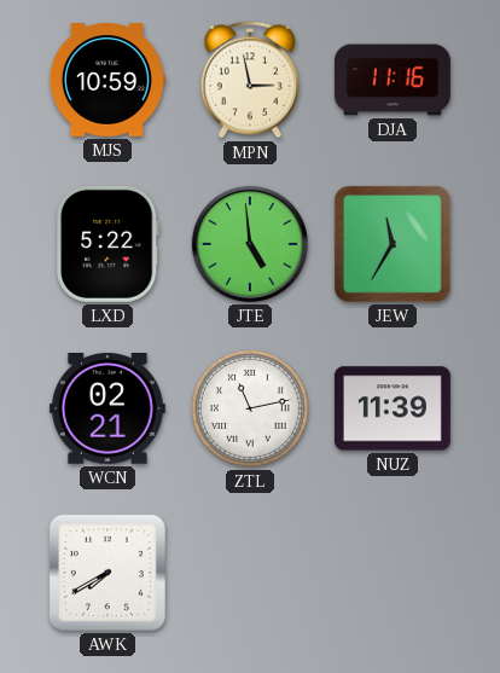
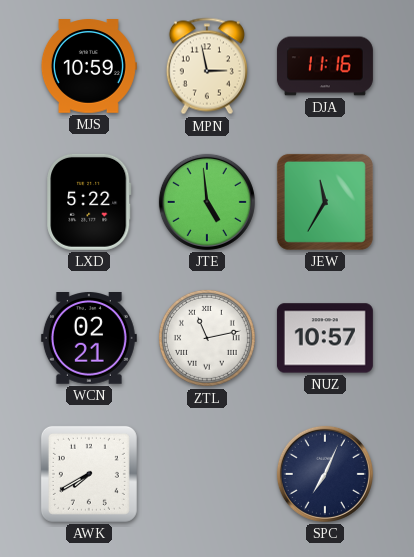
NUZ: 11:39 -> 10:57 (325, 338)
SPC: none -> 7:04 (325, 474)
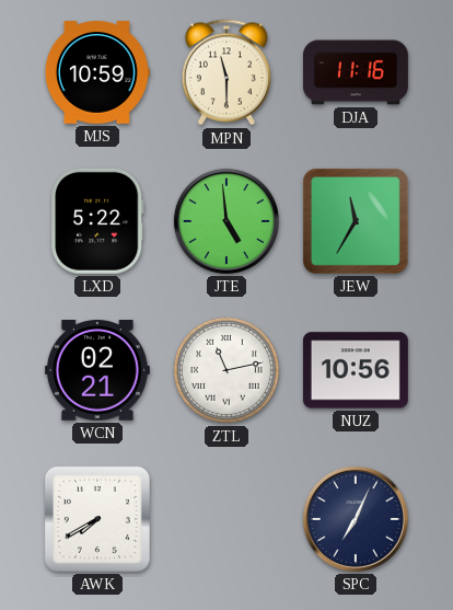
MPN: 2:58 -> 11:30 (226, 72)
NUZ: 10:57 -> 10:56 (356, 370)
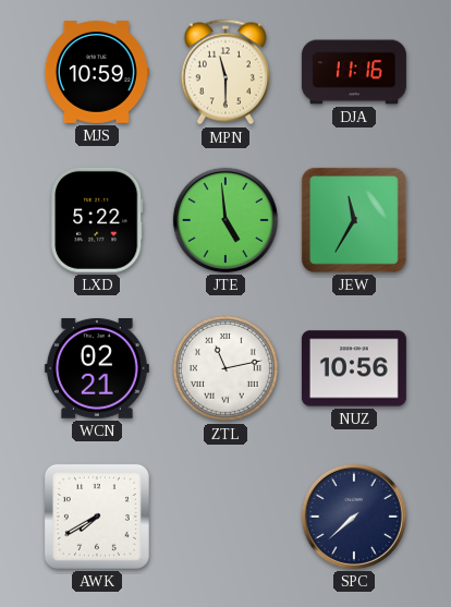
SPC: 7:04 -> 7:38 (354, 517)
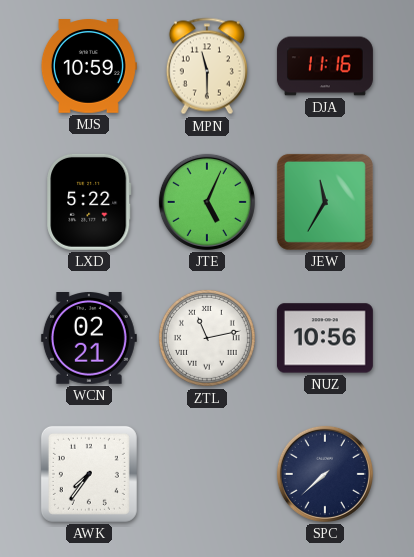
JTE: 4:59 -> 5:04 (207, 202)
AWK: 7:40 -> 7:36 (89, 474)
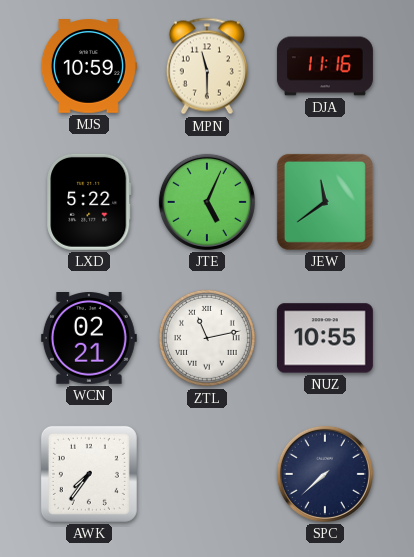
JEW: 11:35 -> 11:39 (325, 202)
NUZ: 10:56 -> 10:55 (325, 338)
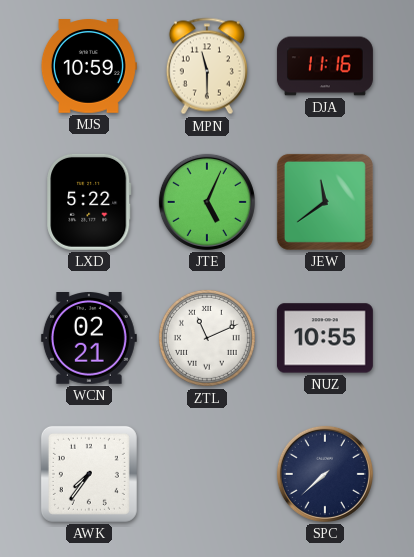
ZTL: 11:13 -> 11:11 (207, 338)
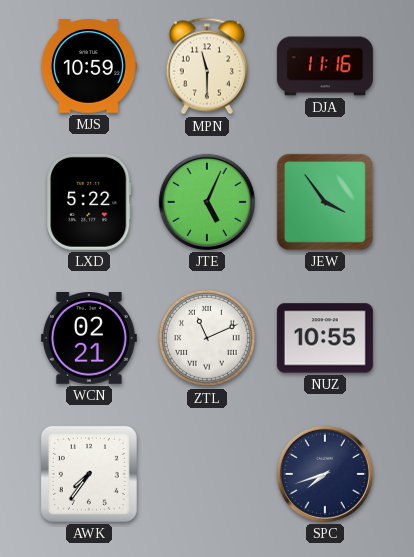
JEW: 11:39 -> 3:54 (325, 202)
SPC: 7:38 -> 7:42 (325, 474)
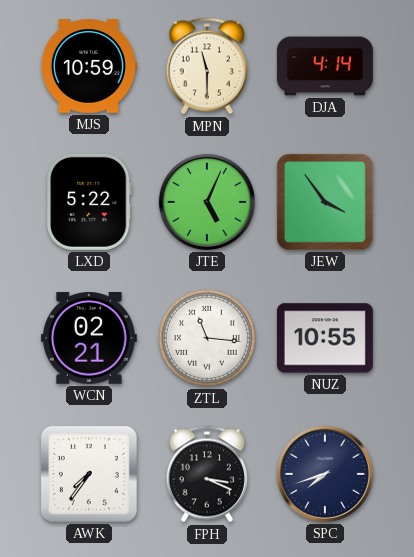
DJA: 11:16 -> 4:14 (325, 66)
ZTL: 11:11 -> 11:16 (207, 338)
FPH: none -> 3:19 (207, 474)
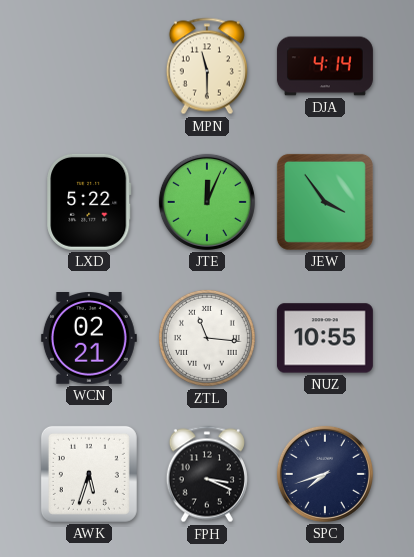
MJS: 10:59 -> none (88, 66)
JTE: 5:04 -> 12:04 (207, 202)
AWK: 7:36 -> 5:33 (89, 474)
